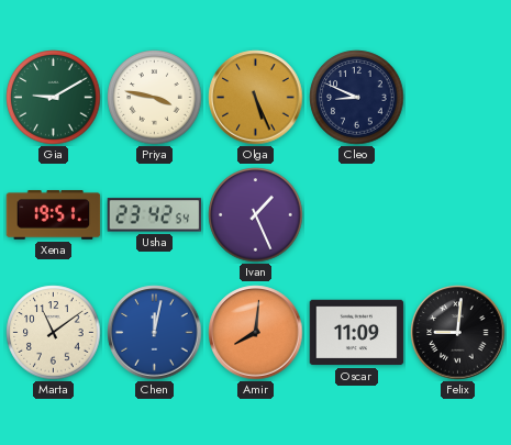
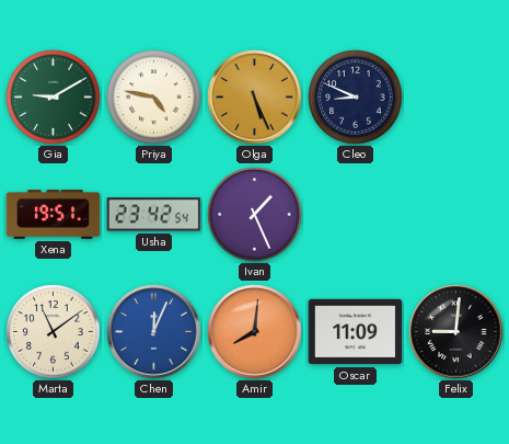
Priya: 3:47 -> 4:47 (154, 98)
Chen: 12:02 -> 12:04 (154, 332)
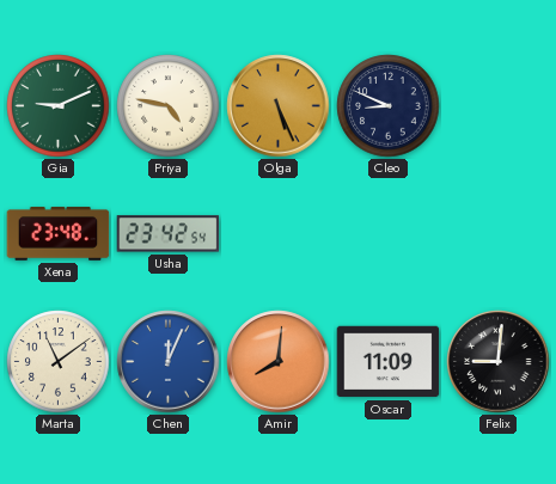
Gia: 9:10 -> 9:11 (59, 106)
Xena: 19:51 -> 23:48 (59, 234)
Ivan: 1:26 -> none (255, 215)
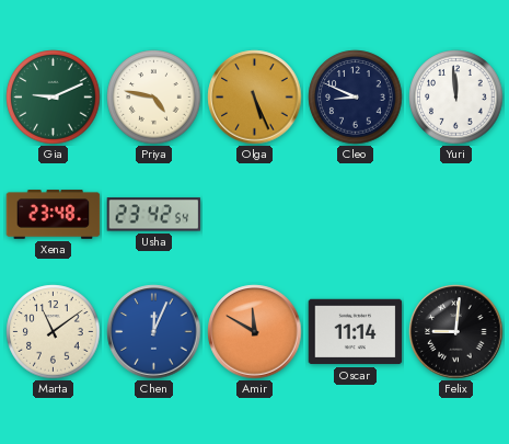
Yuri: none -> 11:59 (456, 98)
Amir: 8:01 -> 11:50 (255, 332)
Oscar: 11:09 -> 11:14 (356, 332)
